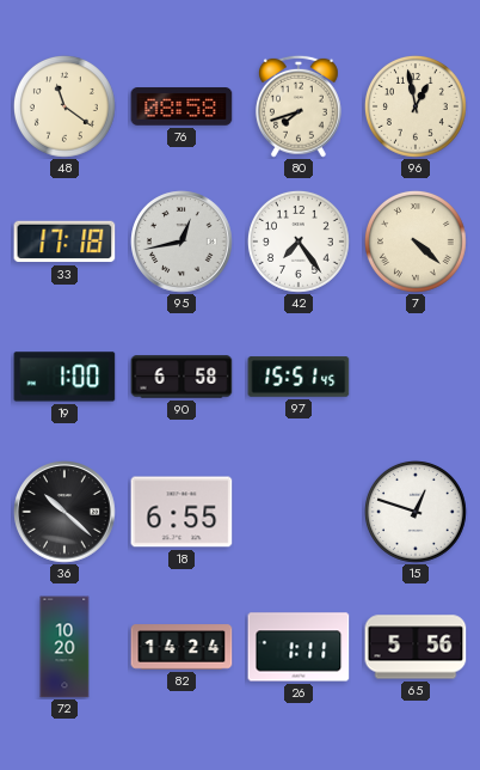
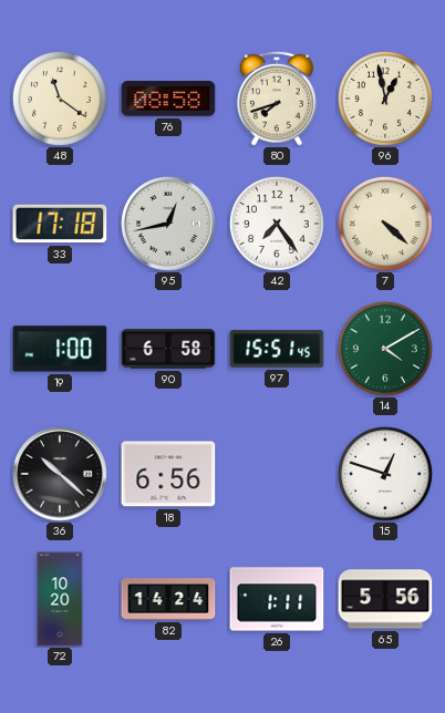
14: none -> 4:10 (385, 349)
18: 6:55 -> 6:56 (168, 474)
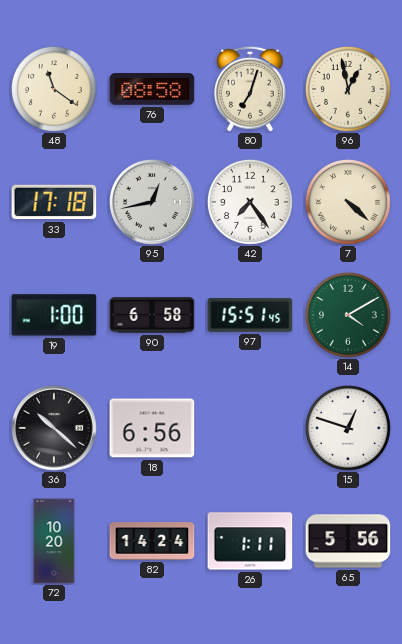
80: 7:42 -> 7:03 (250, 89)
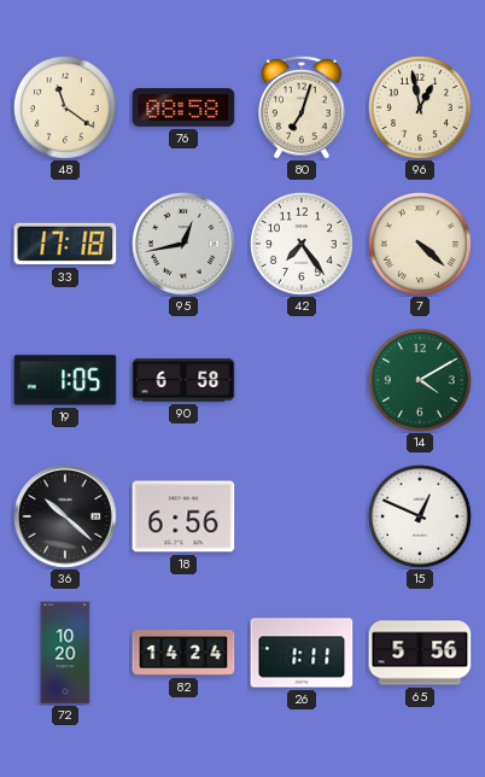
19: 1:00 -> 1:05 (65, 380)
97: 15:51 -> none (250, 315)
15: 12:48 -> 12:49 (420, 516)
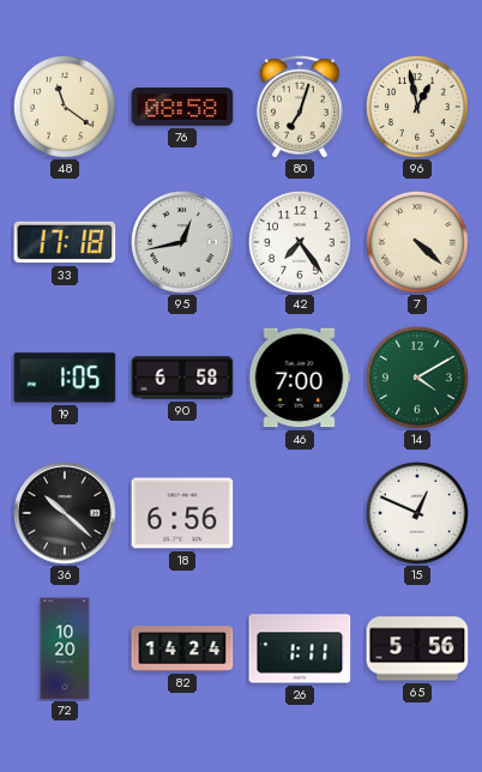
46: none -> 7:00 (300, 378)
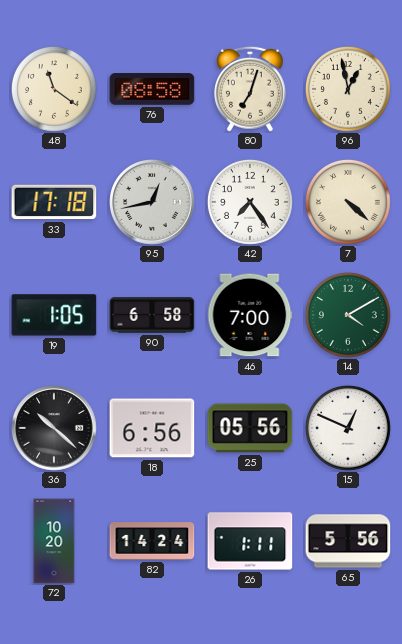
25: none -> 05:56 (250, 428)
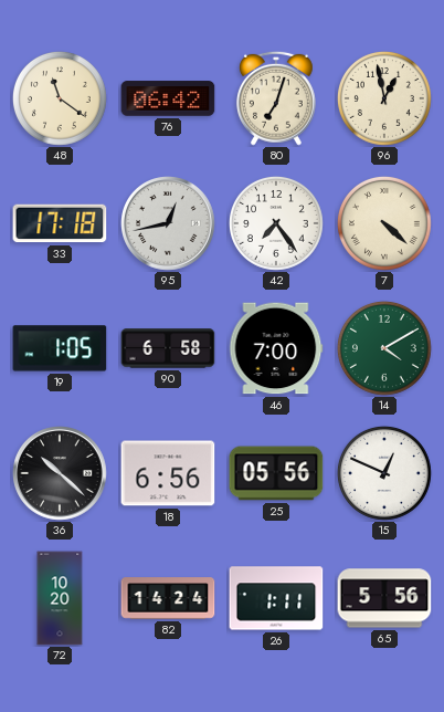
76: 08:58 -> 06:42 (168, 98)
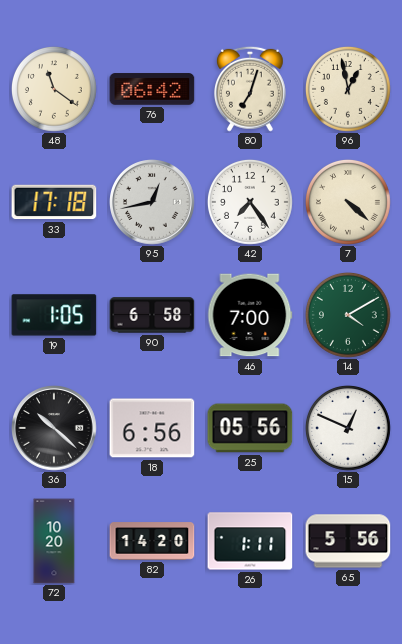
82: 14:24 -> 14:20 (152, 541)
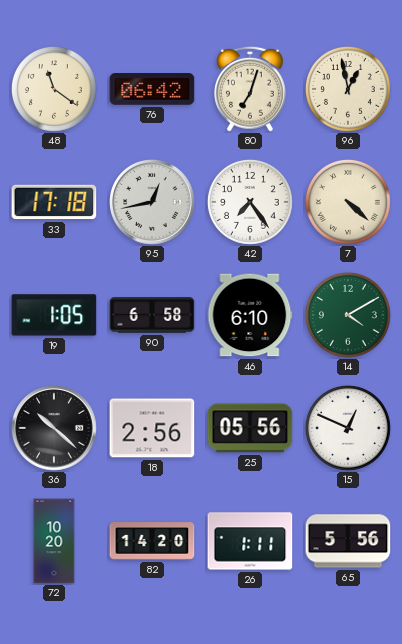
46: 7:00 -> 6:10 (250, 315)
18: 6:56 -> 2:56 (152, 428)
